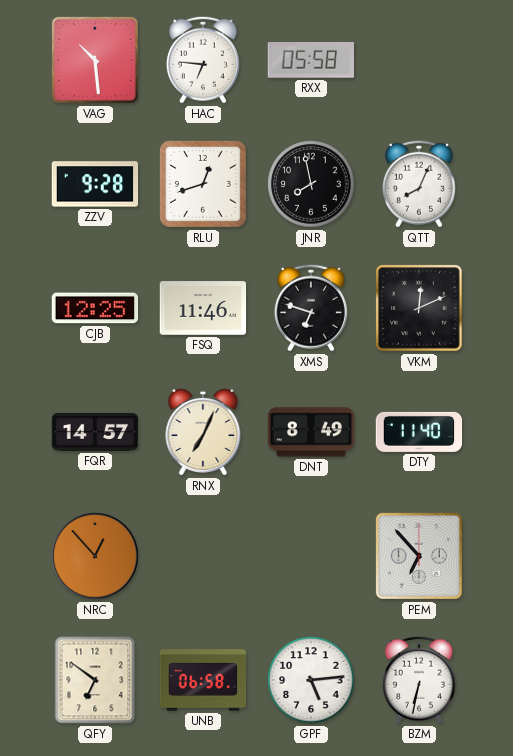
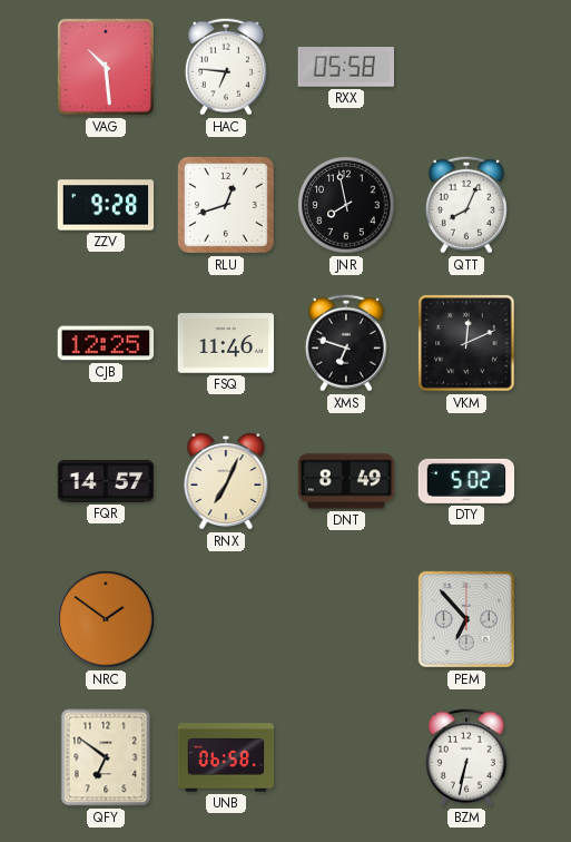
DTY: 11:40 -> 5:02 (466, 481)
NRC: 12:53 -> 1:51 (106, 619)
GPF: 5:14 -> none (311, 680)
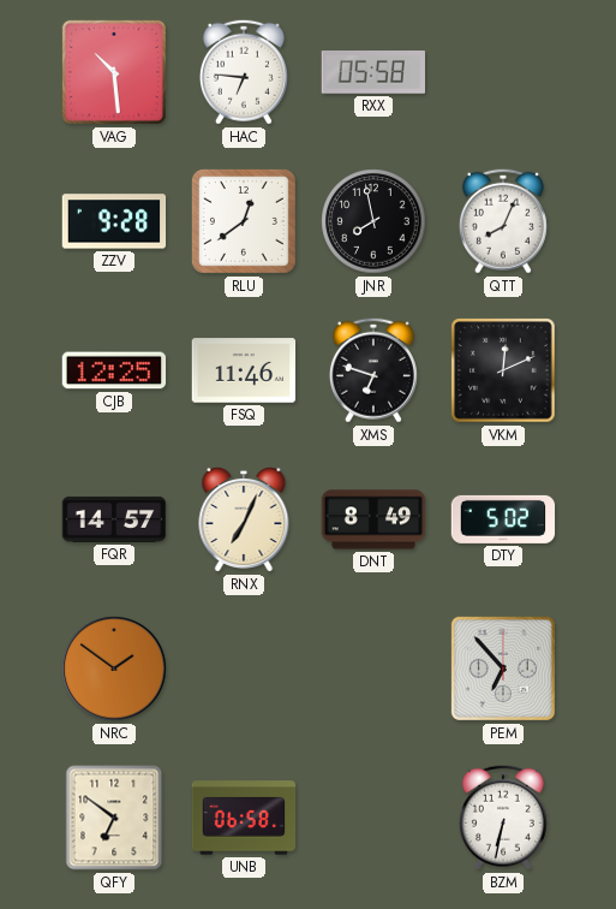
RLU: 12:42 -> 12:39 (244, 221)
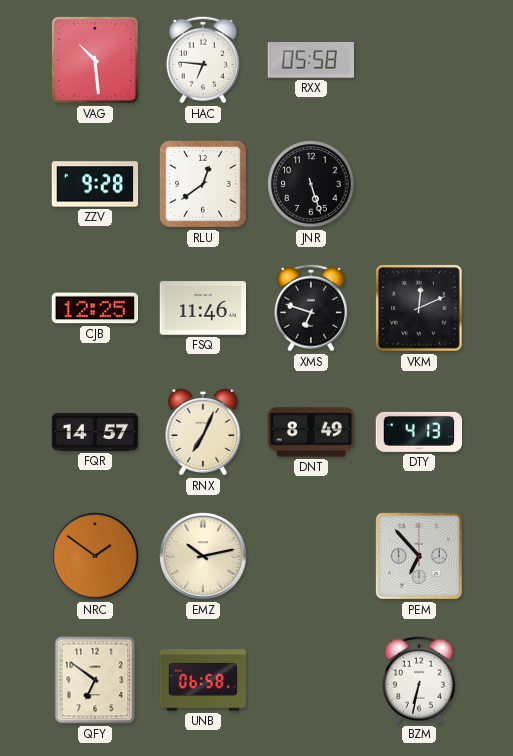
JNR: 7:58 -> 5:27 (311, 184)
QTT: 8:04 -> none (503, 221)
DTY: 5:02 -> 4:13 (419, 432)
EMZ: none -> 10:13 (203, 556)
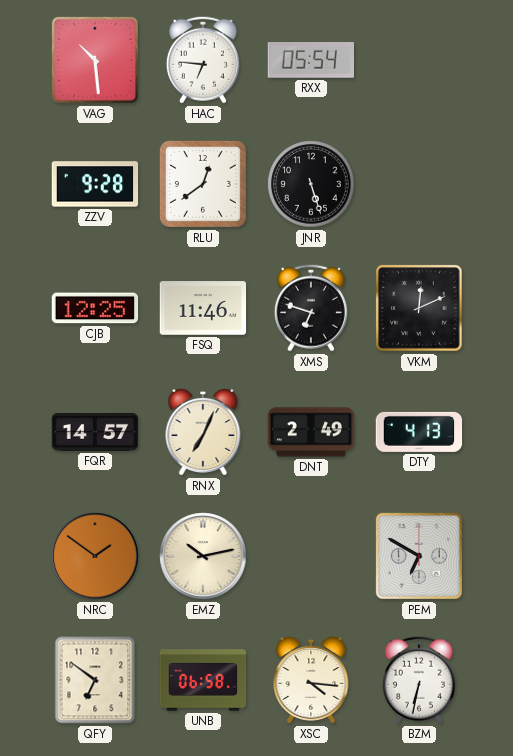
RXX: 05:58 -> 05:54 (310, 61)
DNT: 8:49 -> 2:49 (311, 432)
PEM: 6:53 -> 6:50 (419, 556)
XSC: none -> 4:16 (311, 680)
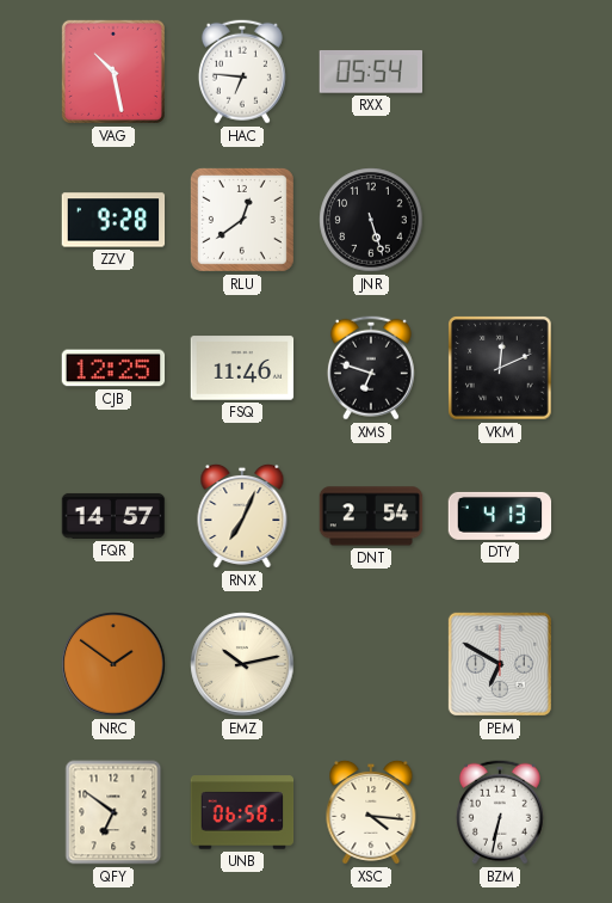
VAG: 10:29 -> 10:28 (113, 72)
DNT: 2:49 -> 2:54 (371, 516)
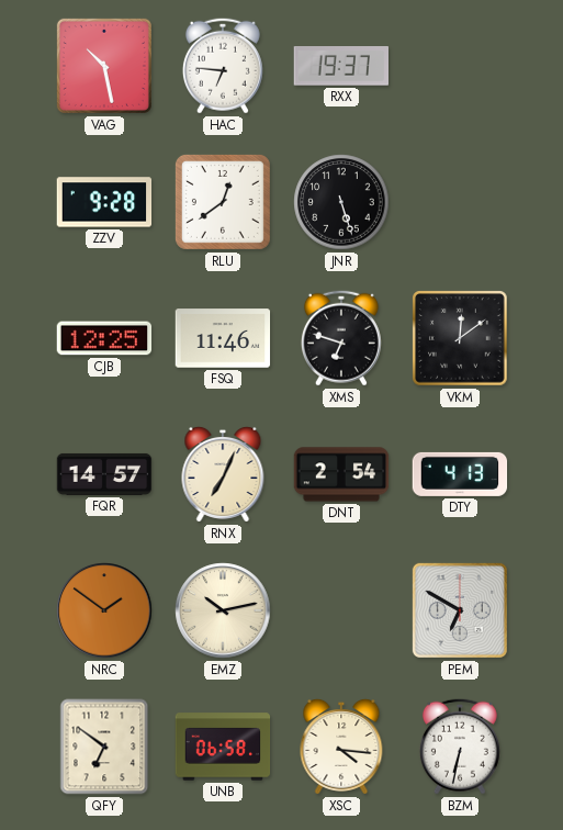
RXX: 05:54 -> 19:37 (340, 67)
VKM: 12:11 -> 12:09 (460, 338)
